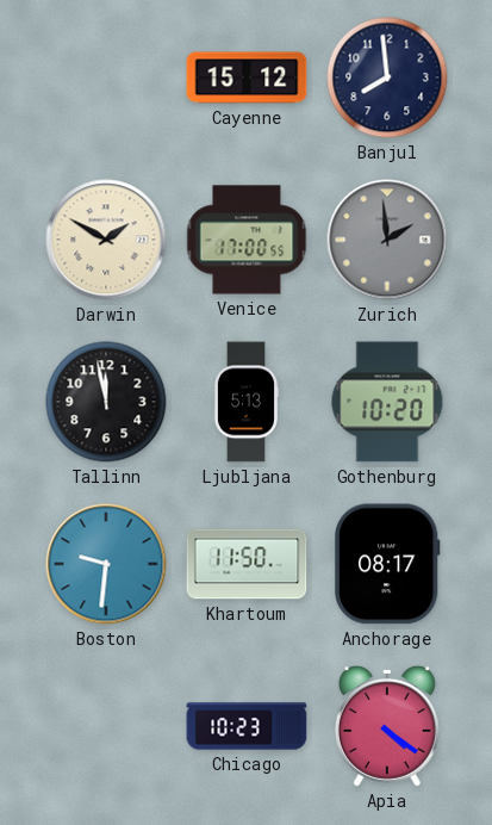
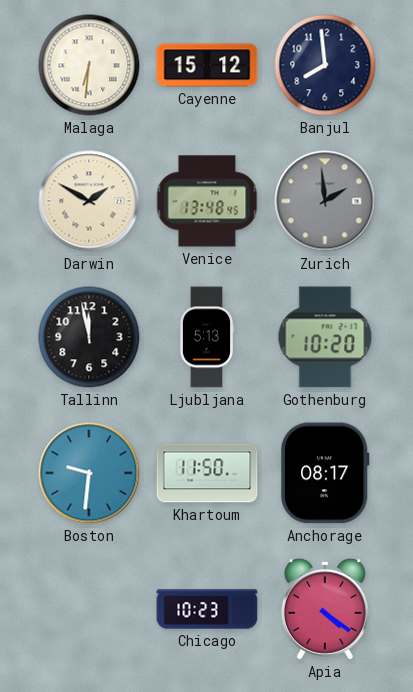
Malaga: none -> 6:31 (89, 65)
Venice: 17:00 -> 13:48 (207, 201)
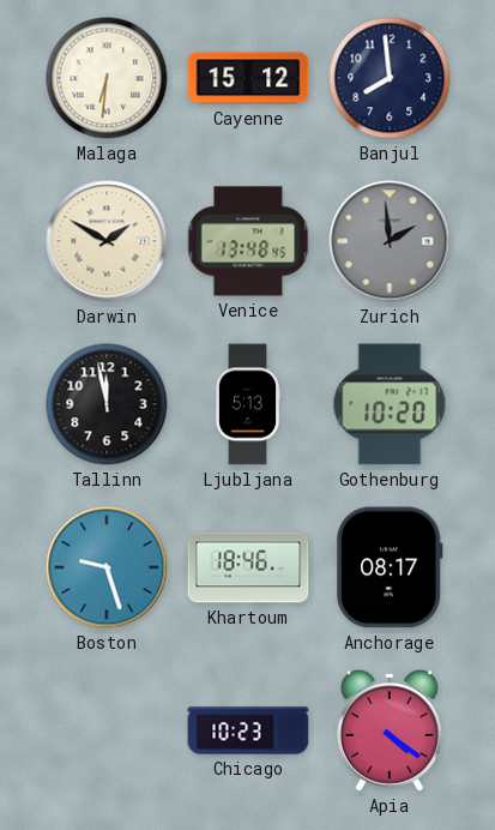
Boston: 9:31 -> 9:27 (107, 567)
Khartoum: 11:50 -> 18:46 (248, 567)
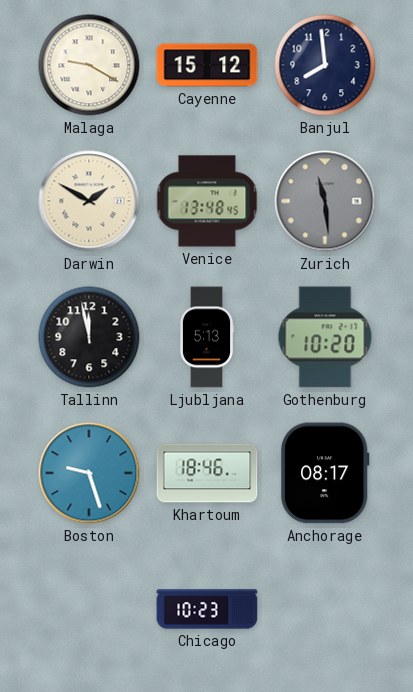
Malaga: 6:31 -> 9:20 (89, 65)
Zurich: 1:59 -> 11:29 (325, 201)
Apia: 4:21 -> none (390, 730)
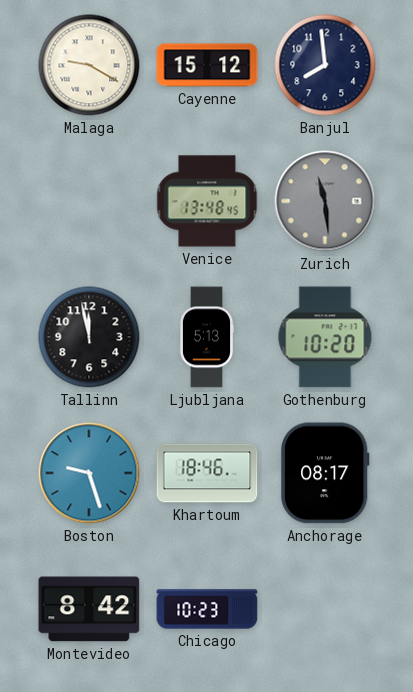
Darwin: 1:50 -> none (89, 201)
Montevideo: none -> 8:42 (89, 609)
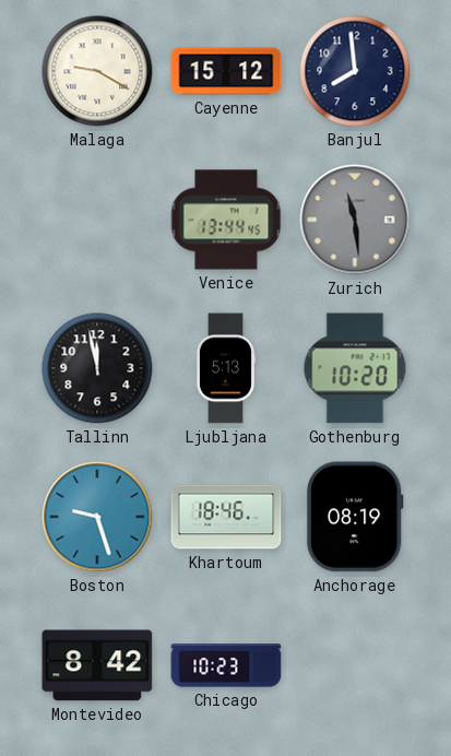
Venice: 13:48 -> 13:44 (226, 220)
Anchorage: 08:17 -> 08:19 (355, 517)
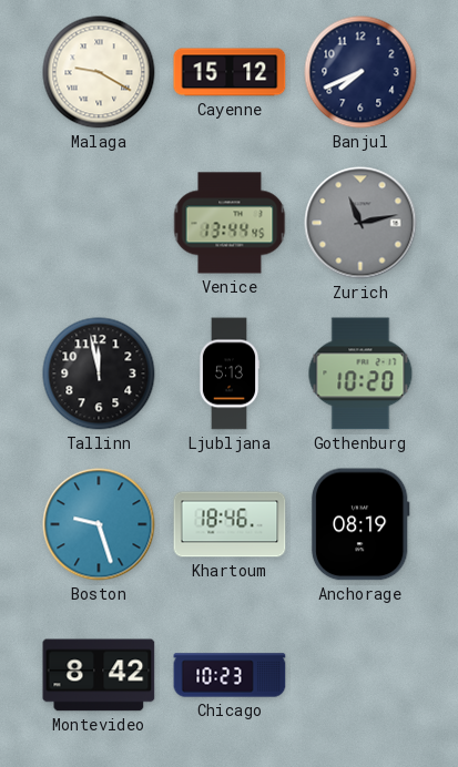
Banjul: 7:59 -> 7:41 (360, 72)
Zurich: 11:29 -> 11:13 (360, 223)
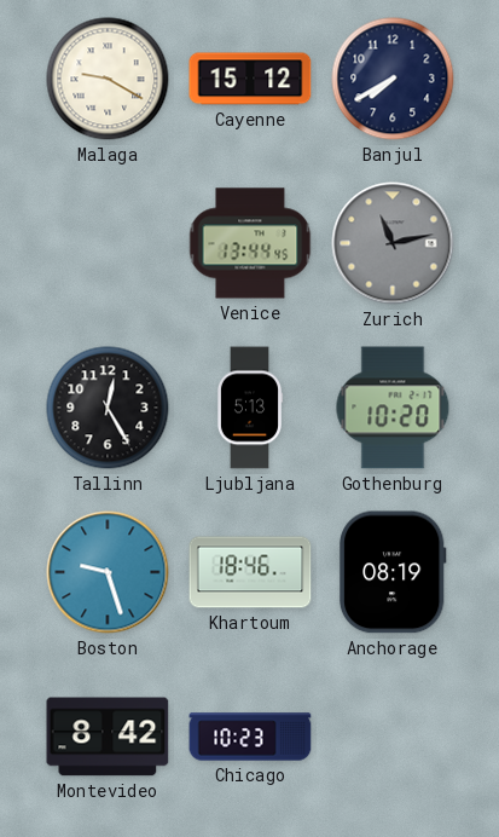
Banjul: 7:41 -> 7:40 (393, 79)
Tallinn: 11:58 -> 12:25 (108, 408)
